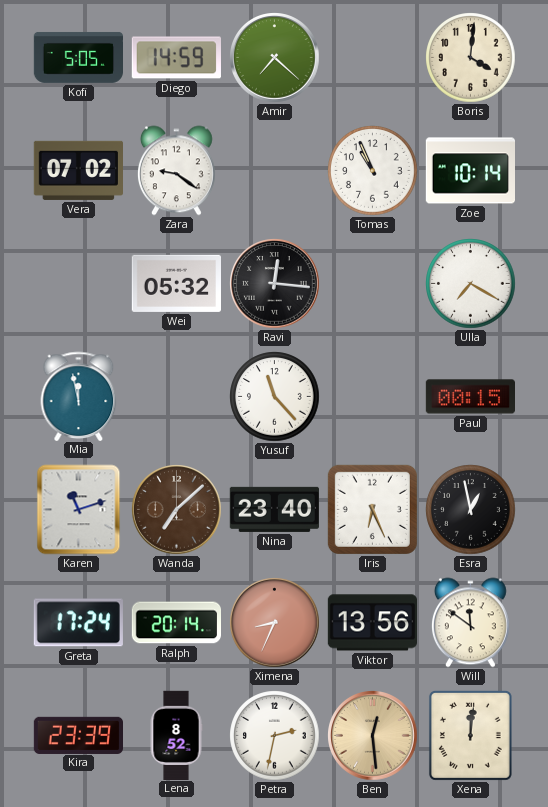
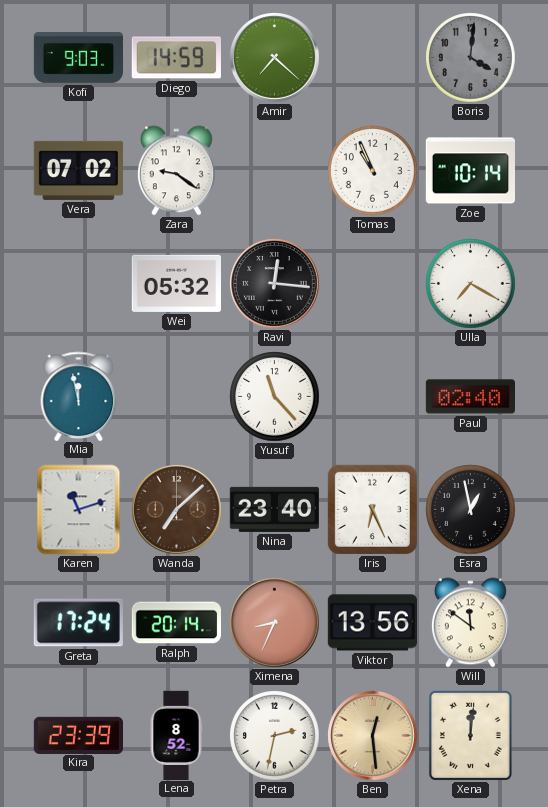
Kofi: 5:05 -> 9:03 (79, 57)
Boris dial: cream -> grey (471, 58)
Paul: 00:15 -> 02:40 (470, 397)
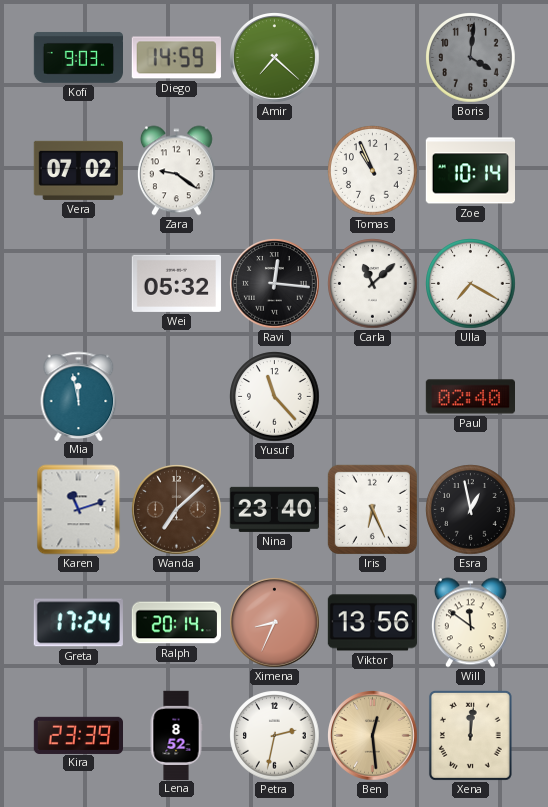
Carla: none -> 11:08 (373, 284)
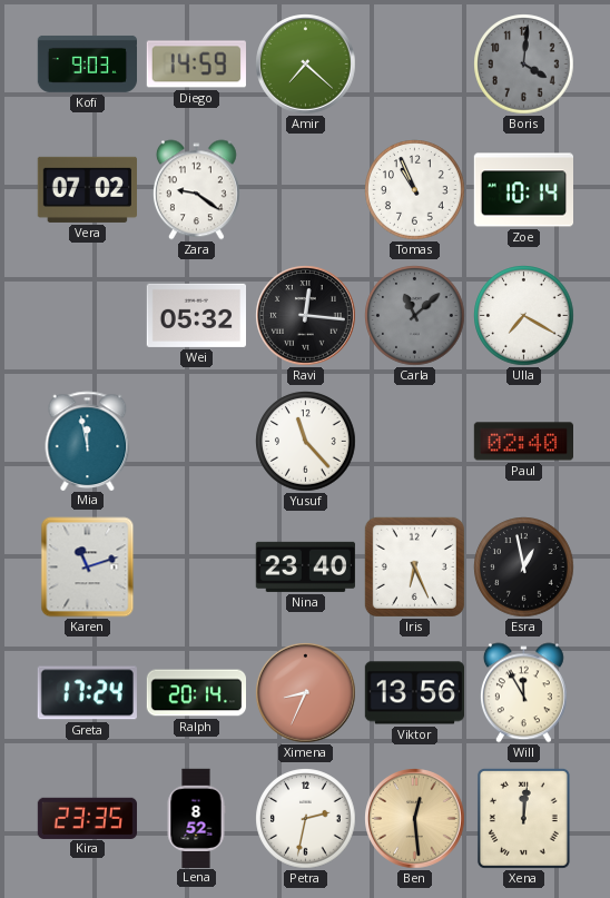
Carla dial: white -> grey (415, 316)
Wanda: 7:08 -> none (177, 510)
Will: 11:51 -> 11:55 (523, 693)
Kira: 23:39 -> 23:35 (87, 818)
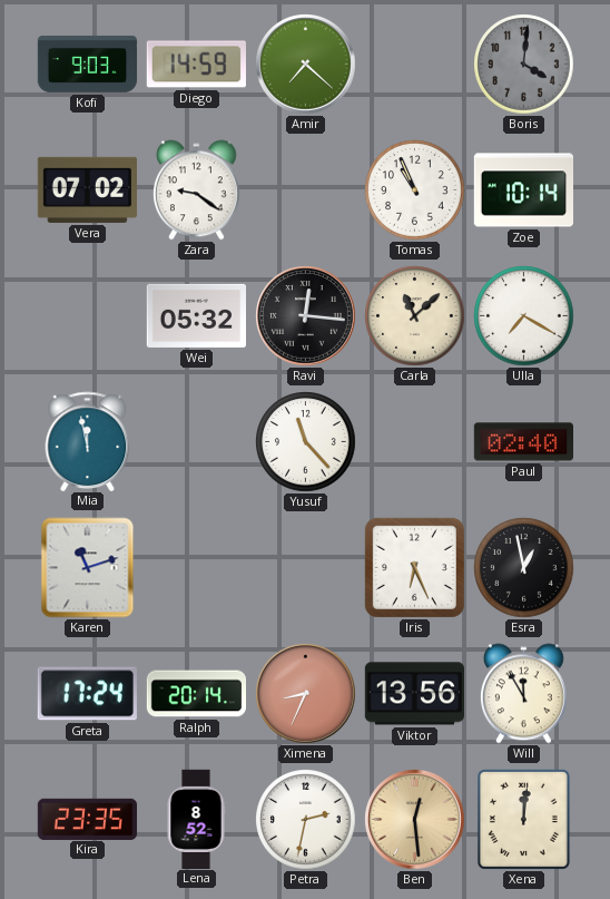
Carla dial: grey -> cream (415, 316)
Nina: 23:40 -> none (305, 566)
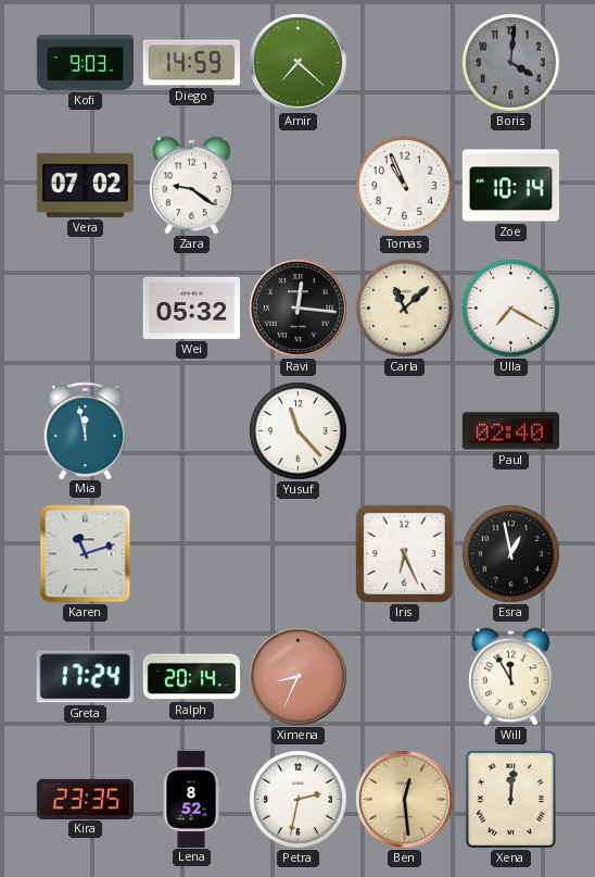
Viktor: 13:56 -> none (414, 694)
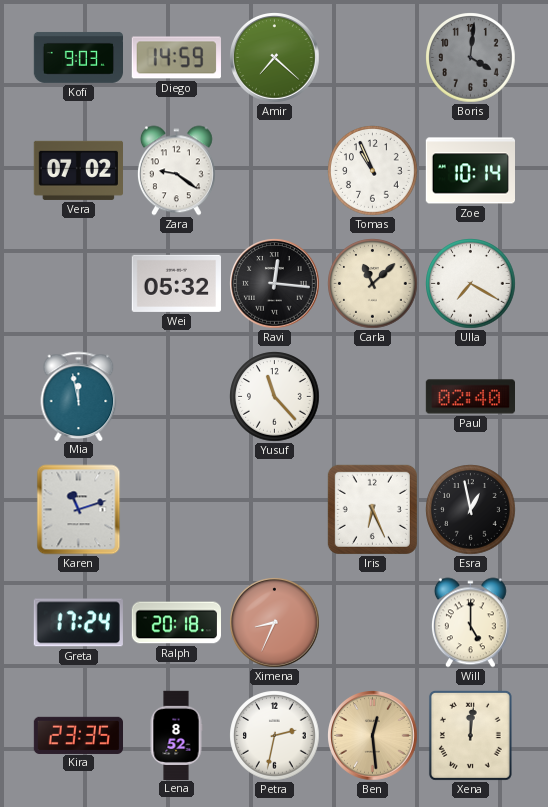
Ralph: 20:14 -> 20:18 (176, 623)
Will: 11:55 -> 5:00 (470, 623)
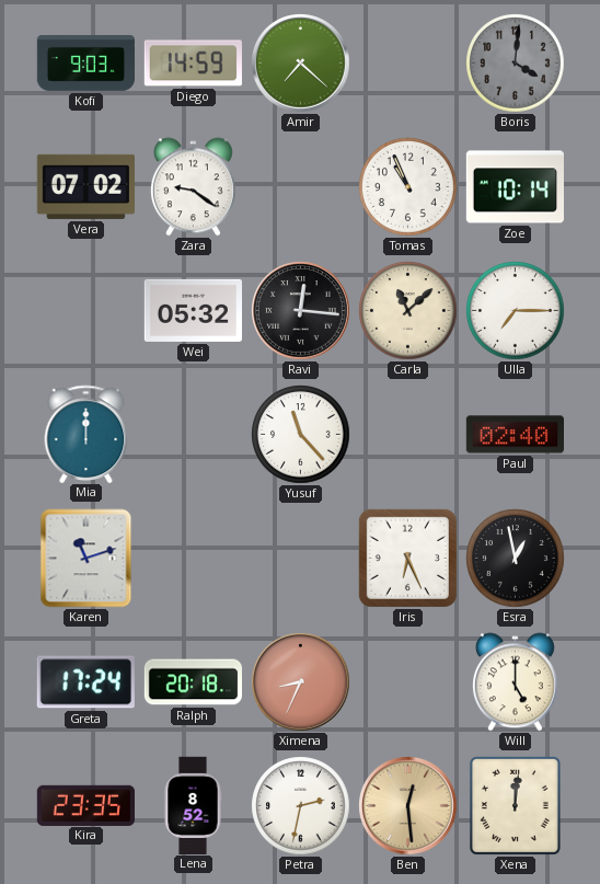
Ulla: 7:20 -> 7:15 (516, 311)
Mia: 11:58 -> 12:00 (86, 434)
